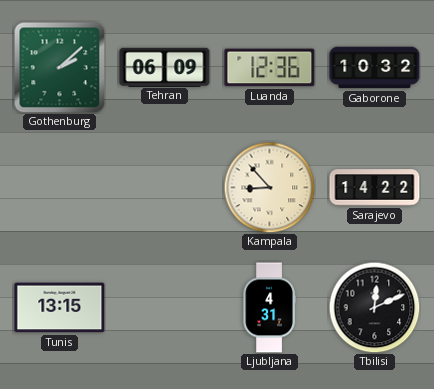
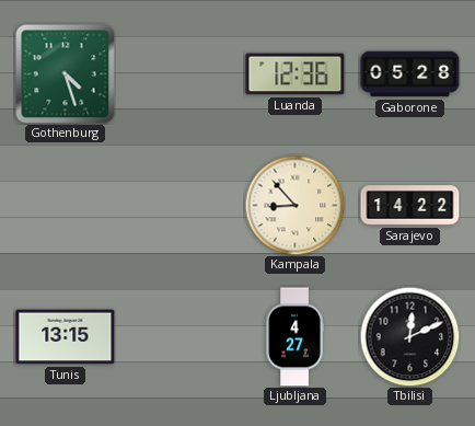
Gothenburg: 2:08 -> 4:27 (65, 73)
Tehran: 06:09 -> none (165, 67)
Gaborone: 10:32 -> 05:28 (410, 74)
Ljubljana: 4:31 -> 4:27 (294, 337)
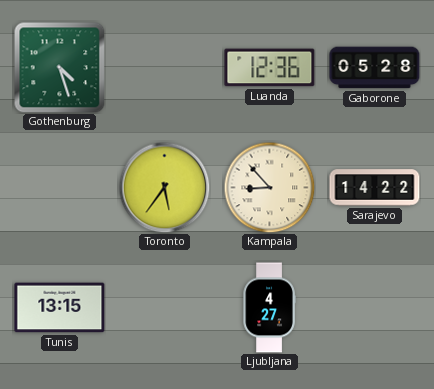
Toronto: none -> 5:36 (164, 187)
Tbilisi: 12:11 -> none (409, 336)
